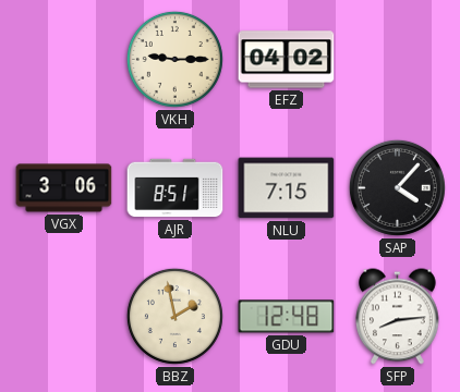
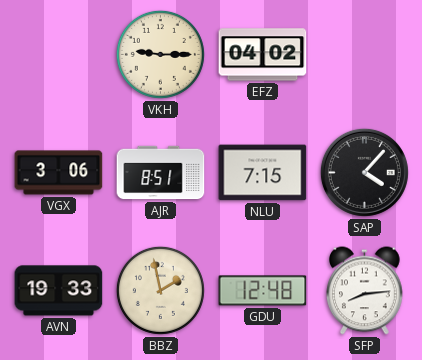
AVN: none -> 19:33 (59, 291)
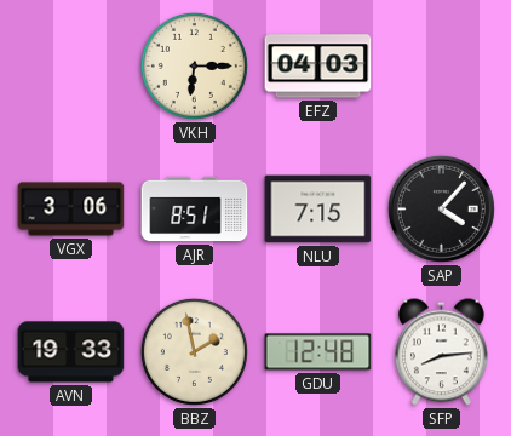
VKH: 9:15 -> 6:15 (194, 65)
EFZ: 04:02 -> 04:03 (318, 67)
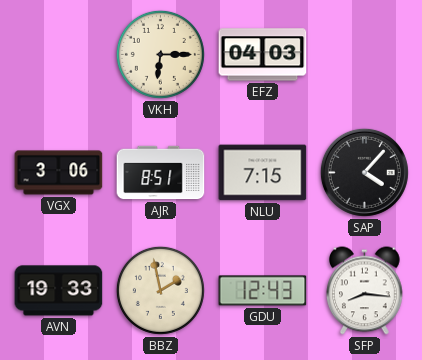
GDU: 12:48 -> 12:43 (263, 291)
SFP: 8:14 -> 8:16 (365, 291)
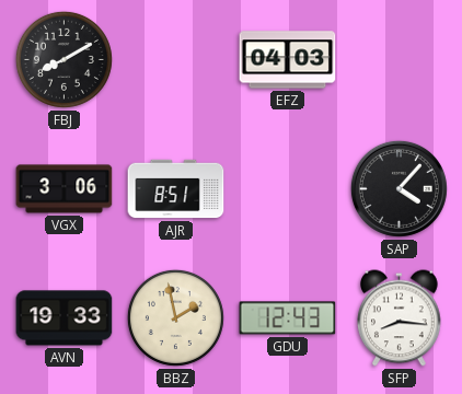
FBJ: none -> 8:10 (63, 59)
VKH: 6:15 -> none (160, 54)
NLU: 7:15 -> none (263, 173)
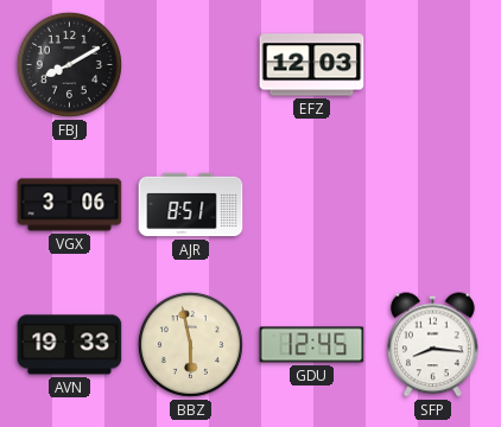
EFZ: 04:03 -> 12:03 (312, 65)
SAP: 4:07 -> none (399, 188)
BBZ: 1:58 -> 5:58 (190, 344)
GDU: 12:43 -> 12:45 (312, 345)
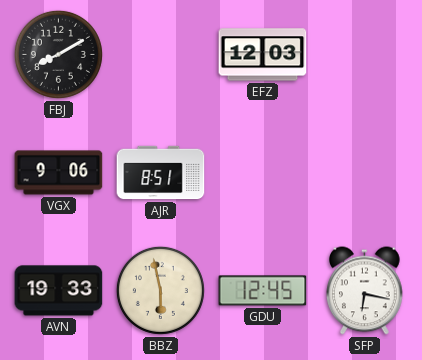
VGX: 3:06 -> 9:06 (59, 173)
SFP: 8:16 -> 6:17 (365, 291)
